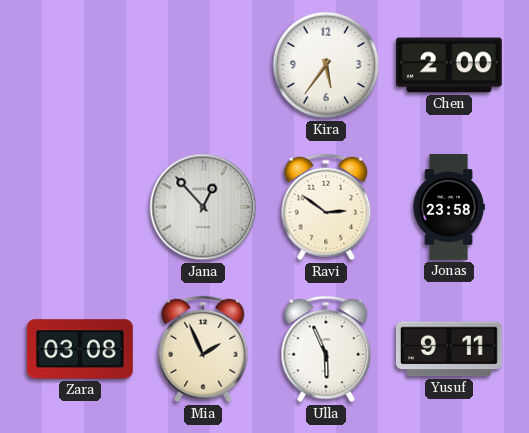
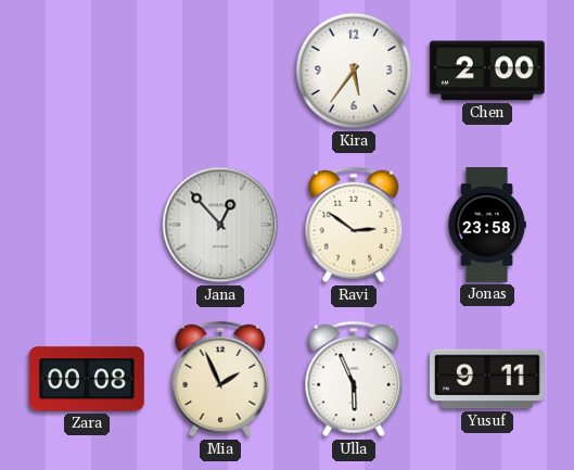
Zara: 03:08 -> 00:08 (87, 379)
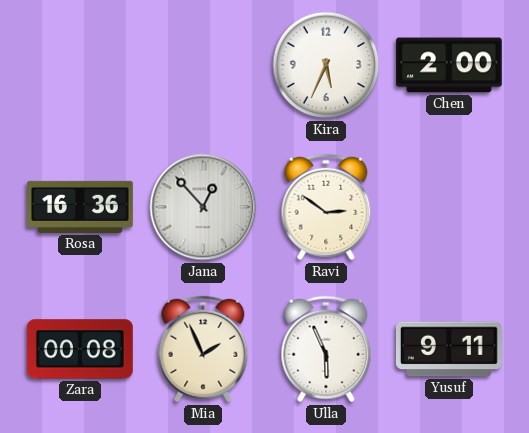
Kira: 5:36 -> 5:34 (326, 65)
Rosa: none -> 16:36 (81, 207)
Jonas: 23:58 -> none (487, 225)
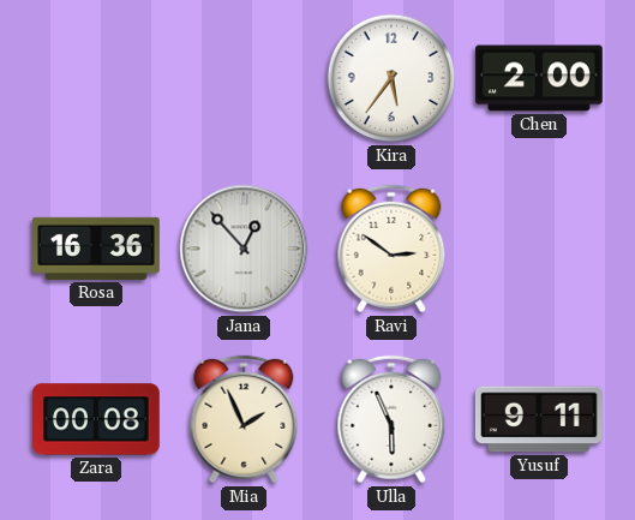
Kira: 5:34 -> 5:36 (391, 78)
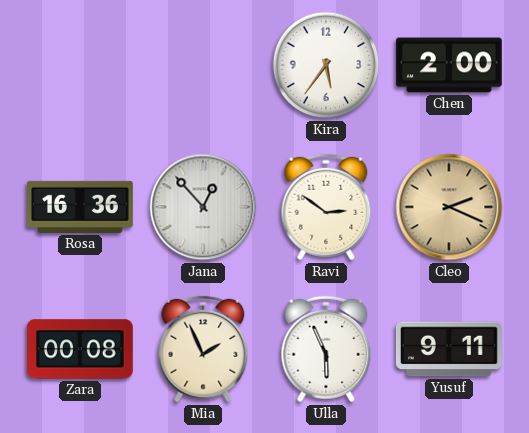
Cleo: none -> 2:19 (449, 207)
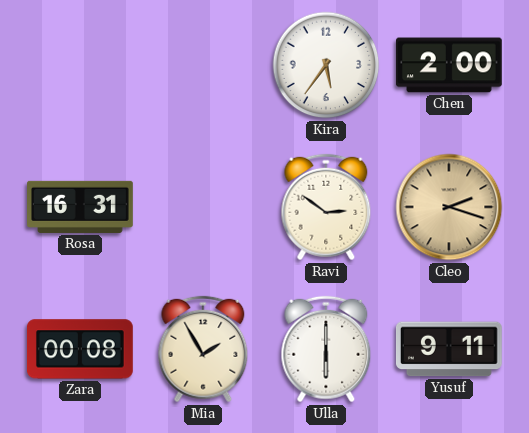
Rosa: 16:36 -> 16:31 (81, 207)
Jana: 12:53 -> none (203, 207)
Cleo: 2:19 -> 2:18 (449, 207)
Mia: 1:56 -> 1:55 (203, 349)
Ulla: 5:56 -> 6:00 (326, 349)
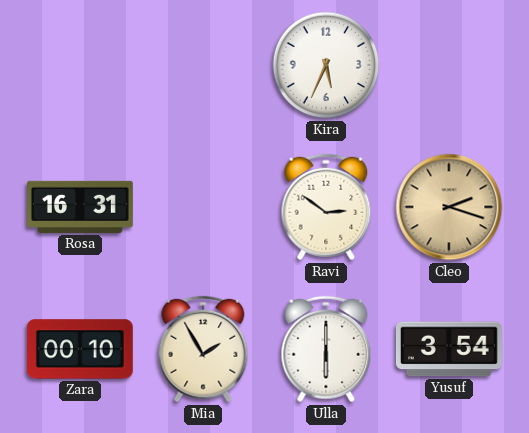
Kira: 5:36 -> 5:34 (326, 65)
Chen: 2:00 -> none (450, 65)
Zara: 00:08 -> 00:10 (80, 349)
Yusuf: 9:11 -> 3:54 (449, 349)
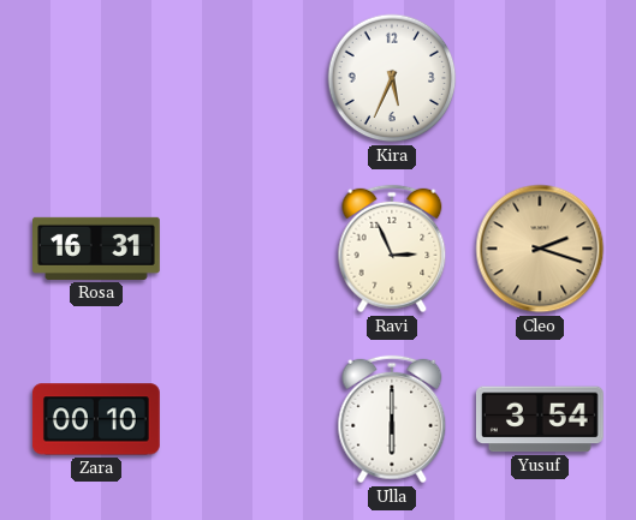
Ravi: 2:51 -> 2:56 (392, 249)
Mia: 1:55 -> none (203, 349)
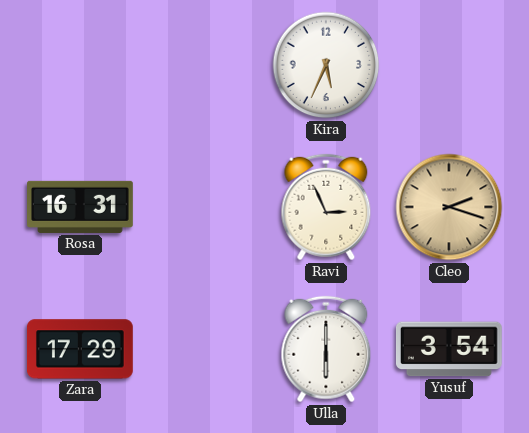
Zara: 00:10 -> 17:29 (80, 349)
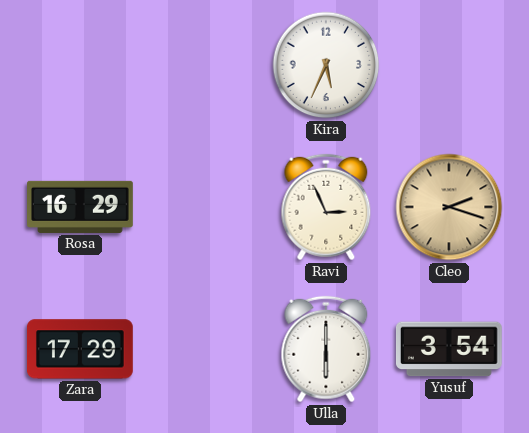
Rosa: 16:31 -> 16:29 (81, 207)
